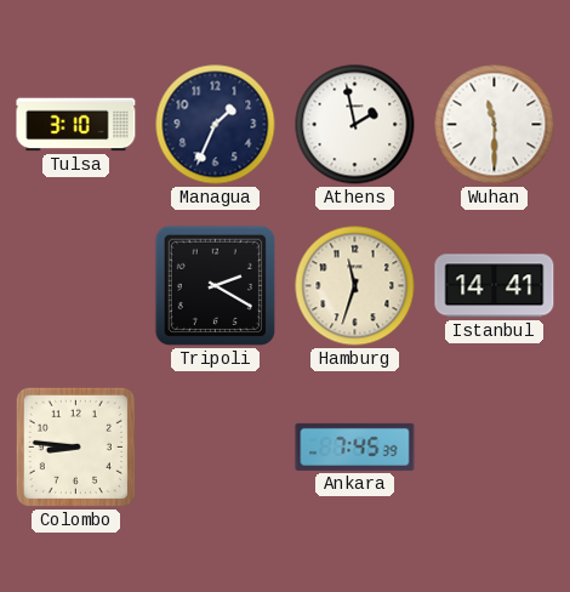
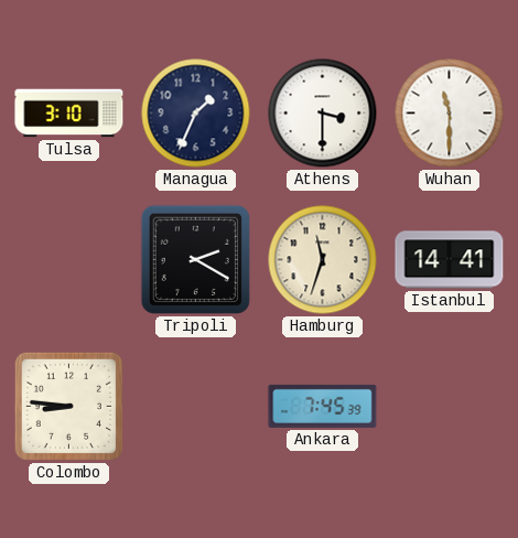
Athens: 1:58 -> 3:30 (323, 114)
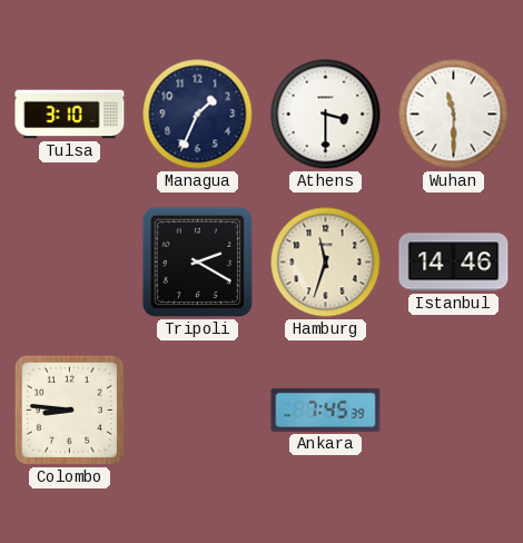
Istanbul: 14:41 -> 14:46 (454, 263)
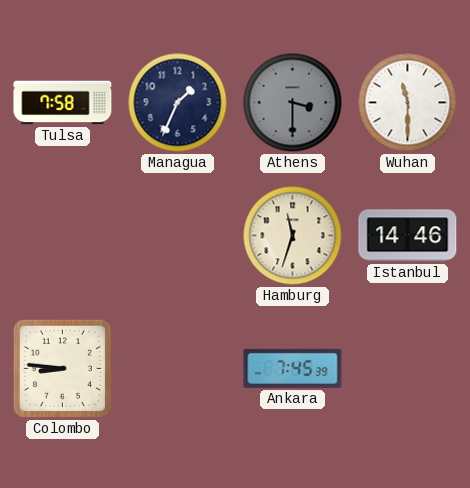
Tulsa: 3:10 -> 7:58 (63, 103)
Athens dial: white -> grey (293, 103)
Tripoli: 2:20 -> none (197, 261)
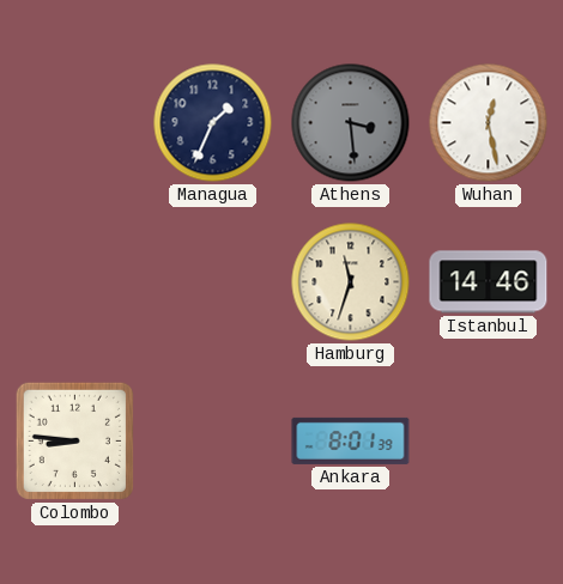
Tulsa: 7:58 -> none (63, 103)
Athens: 3:30 -> 3:29 (351, 123)
Wuhan: 11:30 -> 12:28 (489, 123)
Ankara: 7:45 -> 8:01 (351, 440)
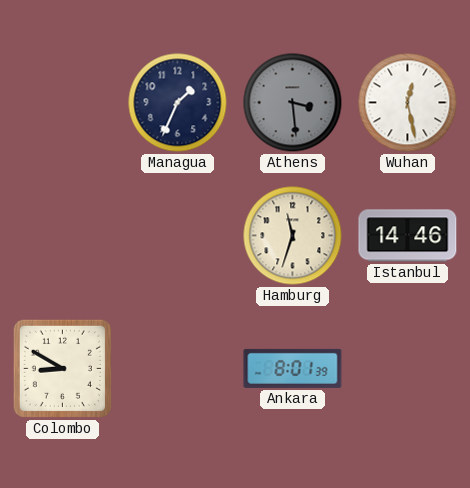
Colombo: 8:46 -> 8:50 (62, 368)
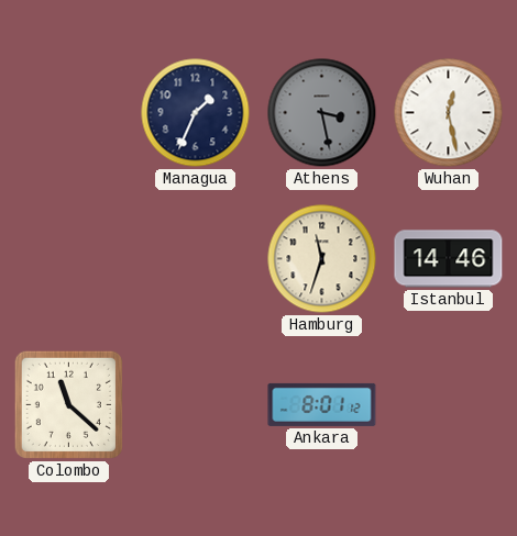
Athens: 3:29 -> 3:28 (322, 113)
Colombo: 8:50 -> 11:22 (68, 404)
Ankara: 8:01:39 -> 8:01:12 (322, 404)
